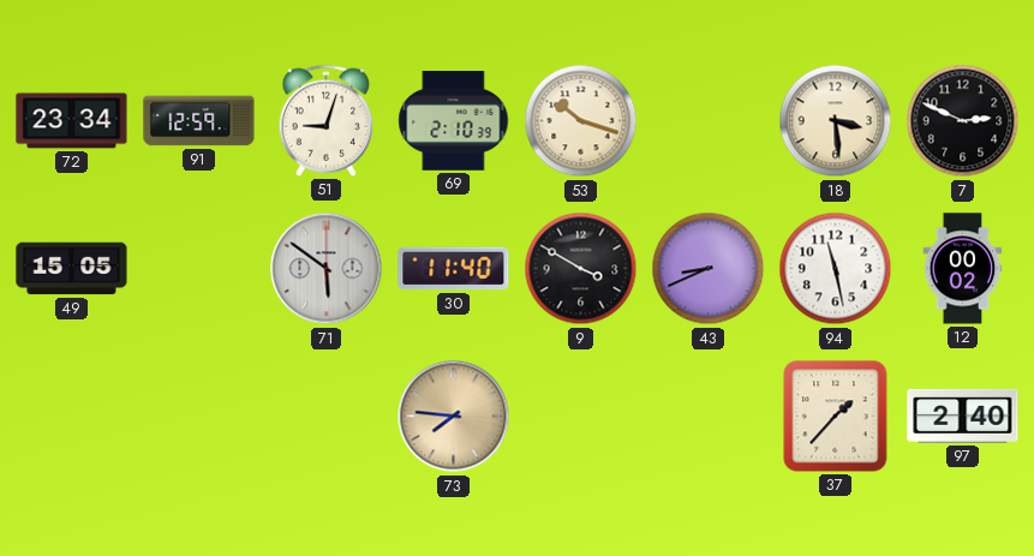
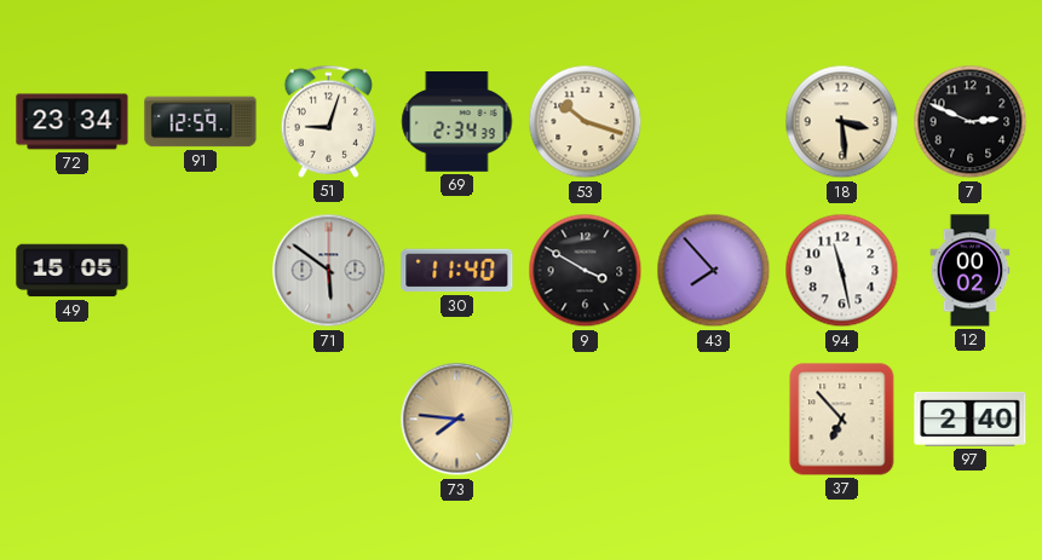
69: 2:10 -> 2:34 (457, 122)
43: 8:41 -> 7:53 (714, 271)
37: 1:37 -> 6:53 (842, 420)
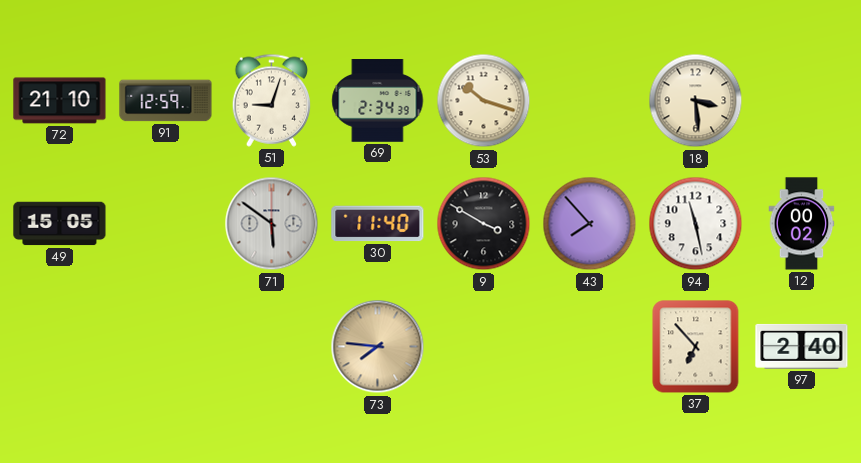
72: 23:34 -> 21:10 (60, 101)
7: 2:49 -> none (971, 122)
